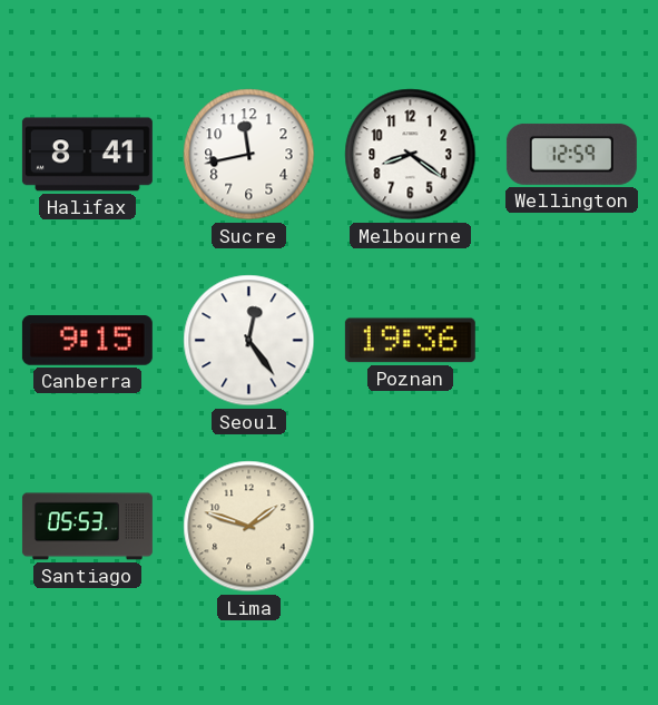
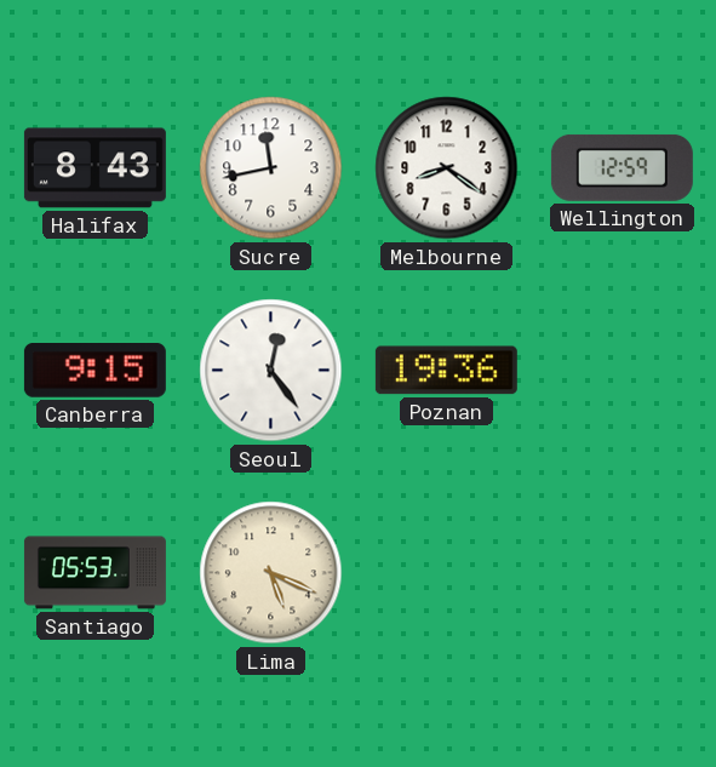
Halifax: 8:41 -> 8:43 (94, 168)
Lima: 1:48 -> 5:19 (271, 573)
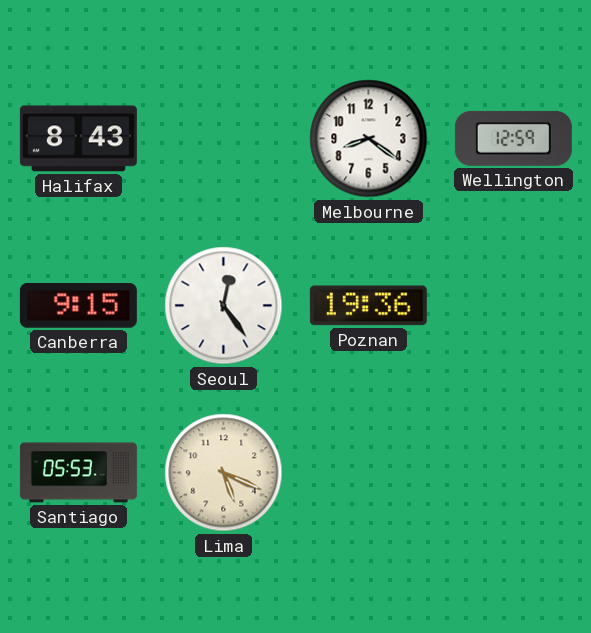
Sucre: 11:43 -> none (271, 168)
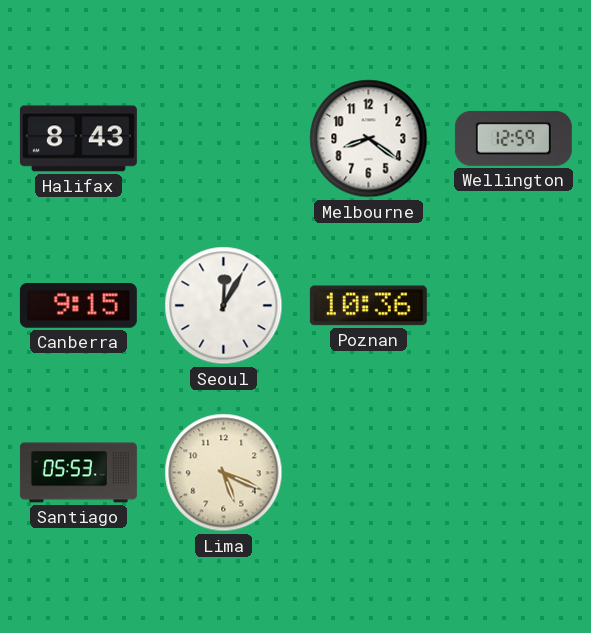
Seoul: 12:24 -> 12:05 (224, 306)
Poznan: 19:36 -> 10:36 (368, 306)
